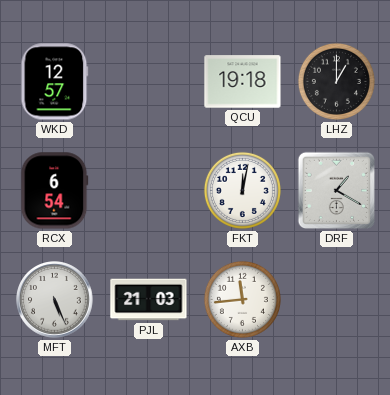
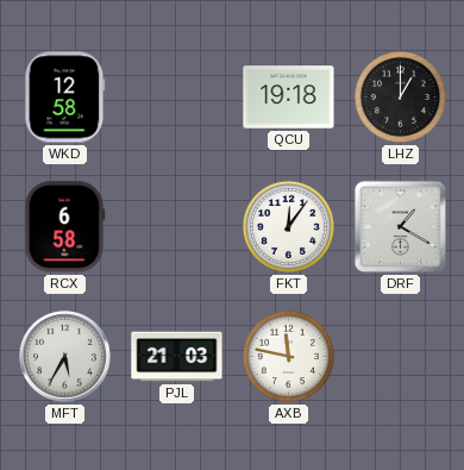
WKD: 12:57 -> 12:58 (65, 98)
RCX: 6:54 -> 6:58 (65, 227)
FKT: 12:02 -> 12:06 (288, 226)
MFT: 5:26 -> 5:35 (65, 357)
AXB: 11:44 -> 11:47 (288, 356)
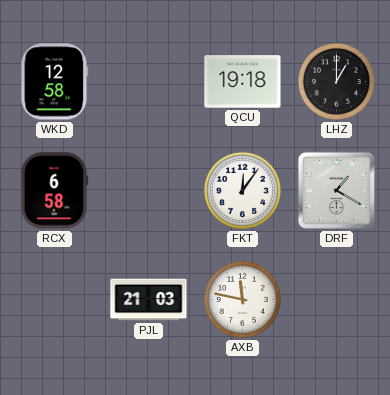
MFT: 5:35 -> none (65, 357)
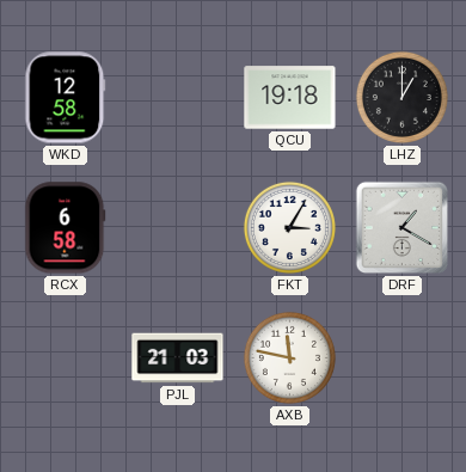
FKT: 12:06 -> 3:05 (289, 227)
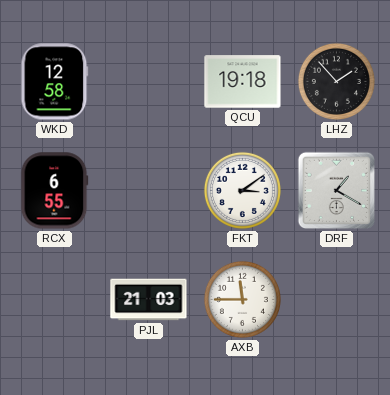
LHZ: 1:00 -> 1:53 (336, 81)
RCX: 6:58 -> 6:55 (55, 191)
FKT: 3:05 -> 3:09 (242, 190)
AXB: 11:47 -> 11:45 (242, 299)
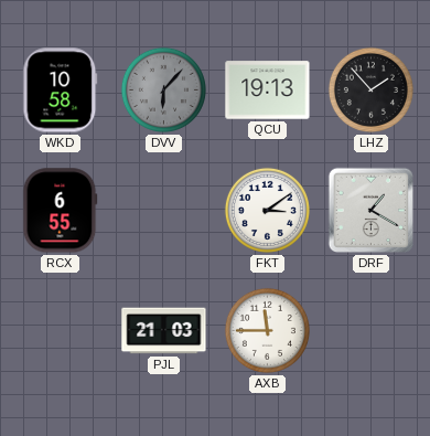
WKD: 12:58 -> 10:58 (61, 91)
DVV: none -> 6:07 (163, 89)
QCU: 19:18 -> 19:13 (268, 91)
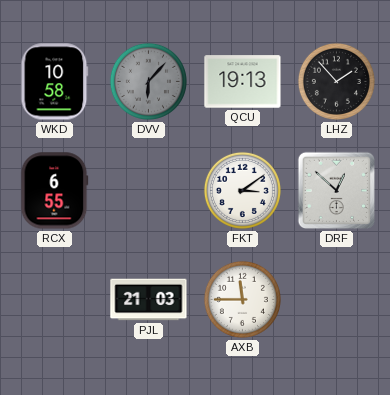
DRF: 1:20 -> 12:52 (337, 191)
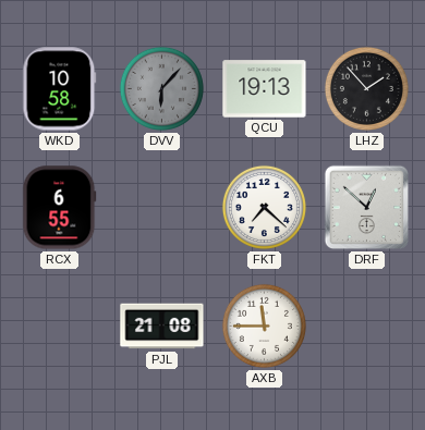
FKT: 3:09 -> 7:22 (264, 207)
PJL: 21:03 -> 21:08 (162, 327)
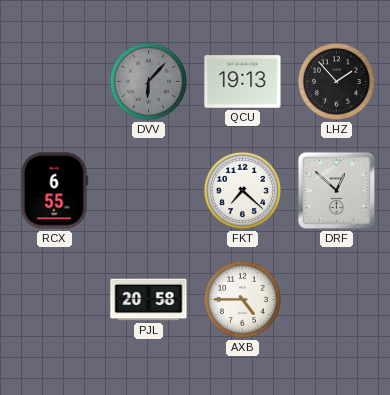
WKD: 10:58 -> none (60, 89)
PJL: 21:08 -> 20:58 (149, 300)
AXB: 11:45 -> 4:45 (242, 299)
